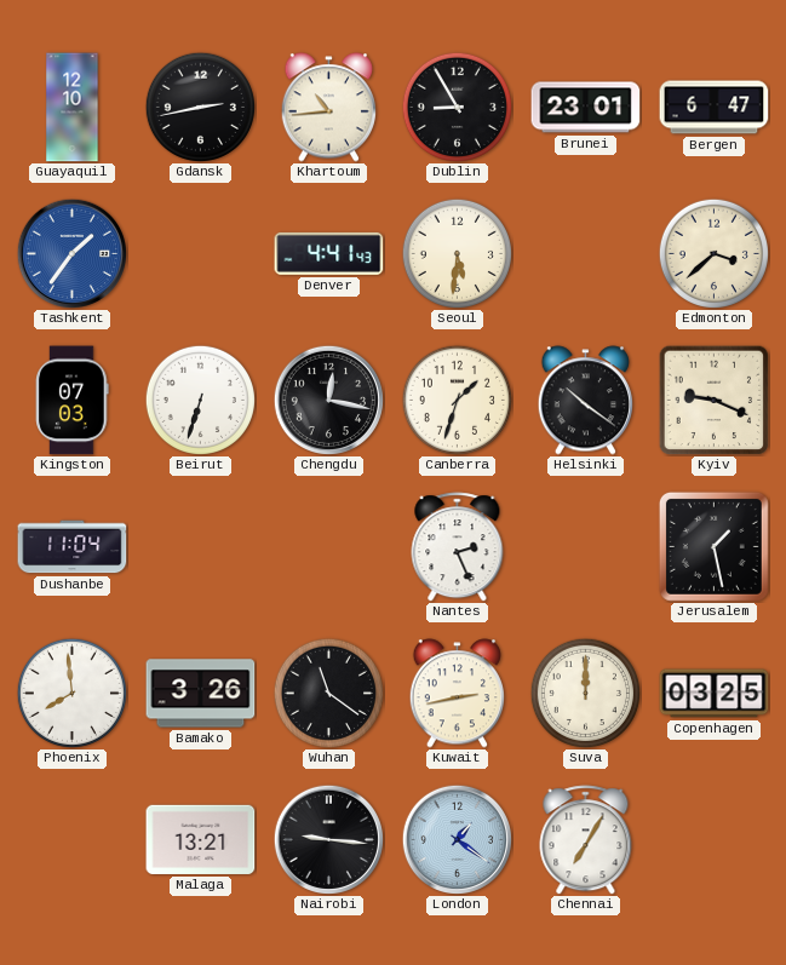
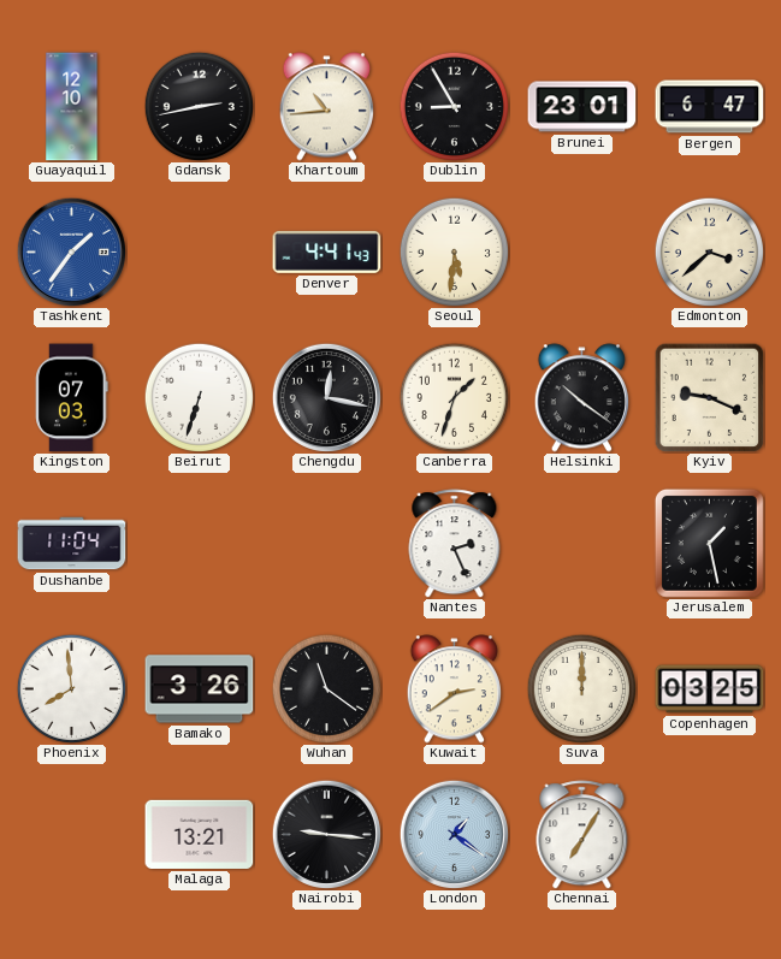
Kuwait: 2:43 -> 2:39 (454, 689)
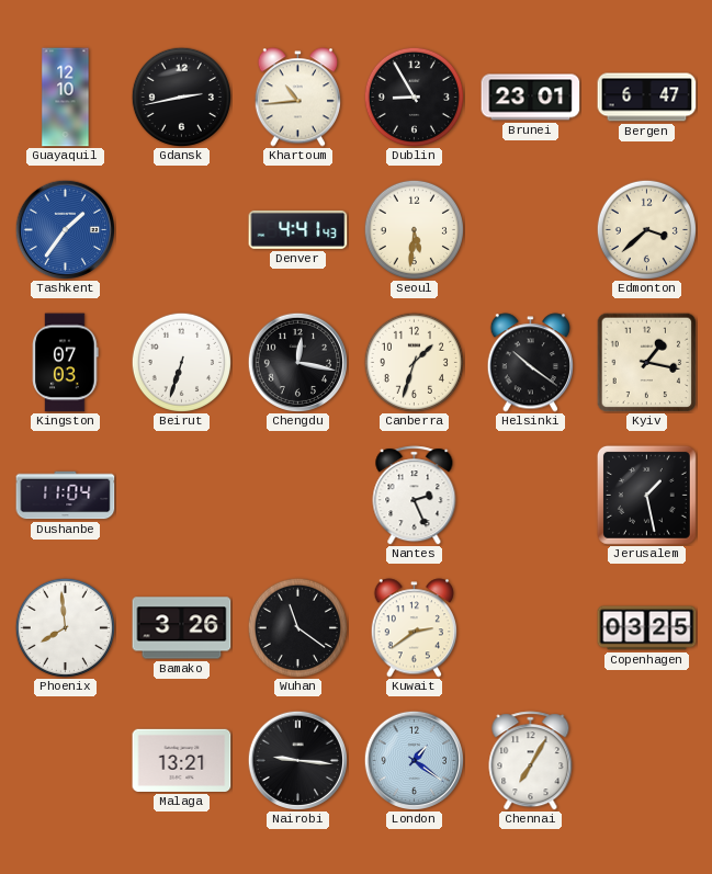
Kyiv: 9:19 -> 1:17 (646, 362)
Suva: 12:00 -> none (581, 688)
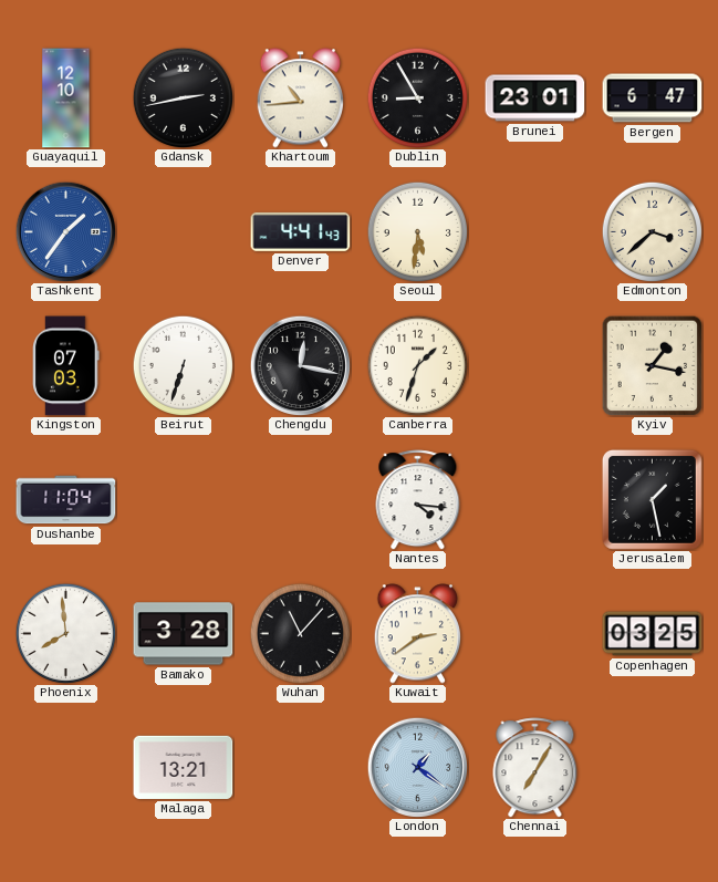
Helsinki: 10:21 -> none (530, 363)
Nantes: 2:26 -> 4:16 (418, 500)
Bamako: 3:26 -> 3:28 (184, 634)
Wuhan: 11:21 -> 11:07 (300, 633)
Nairobi: 9:16 -> none (297, 760)
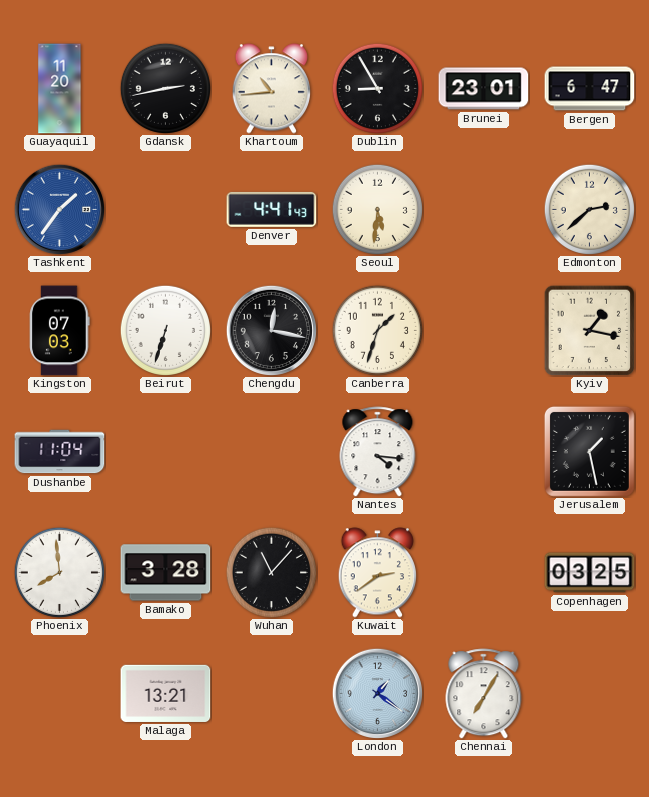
Guayaquil: 12:10 -> 11:20 (60, 89)
Edmonton: 3:38 -> 2:38 (589, 209)
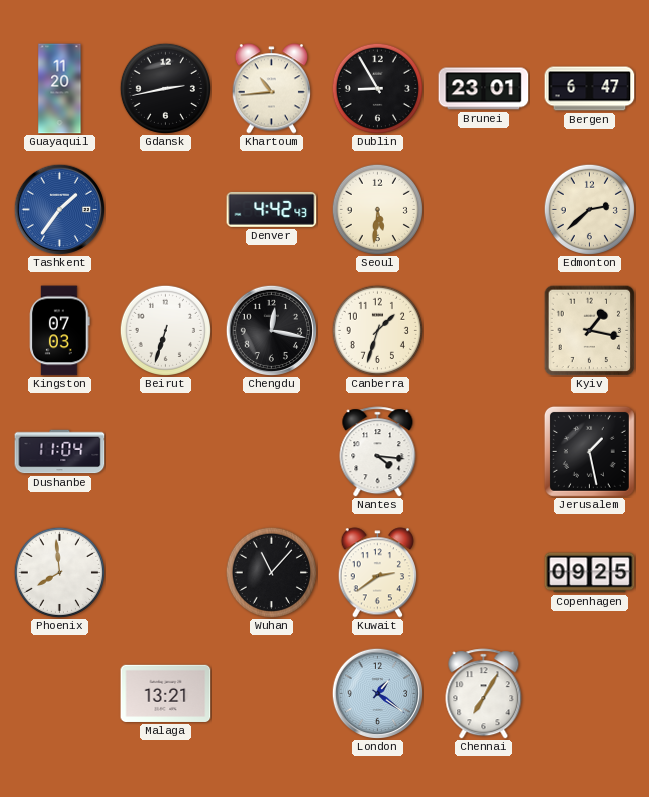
Denver: 4:41 -> 4:42 (272, 209)
Bamako: 3:28 -> none (166, 573)
Copenhagen: 03:25 -> 09:25 (590, 573)
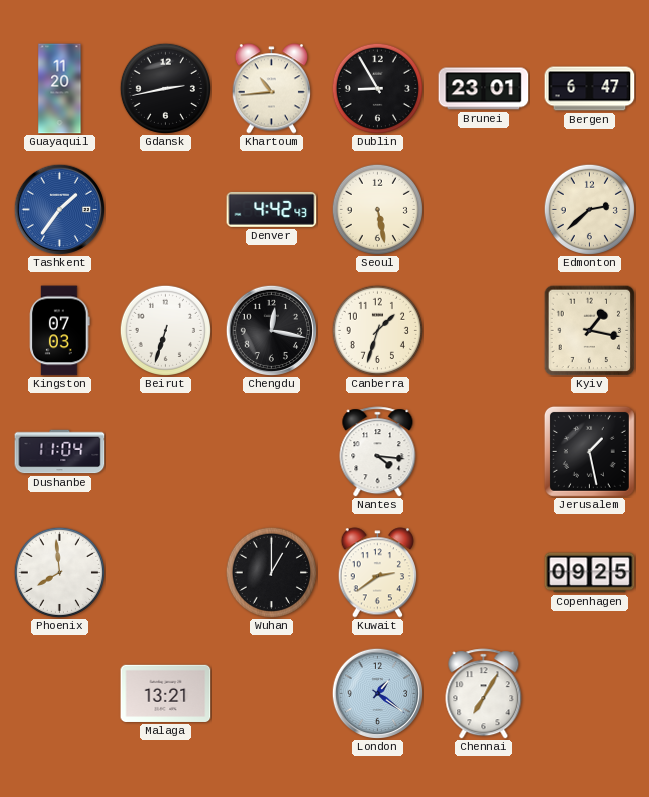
Seoul: 5:31 -> 5:28 (377, 209)
Wuhan: 11:07 -> 1:00 (271, 572)
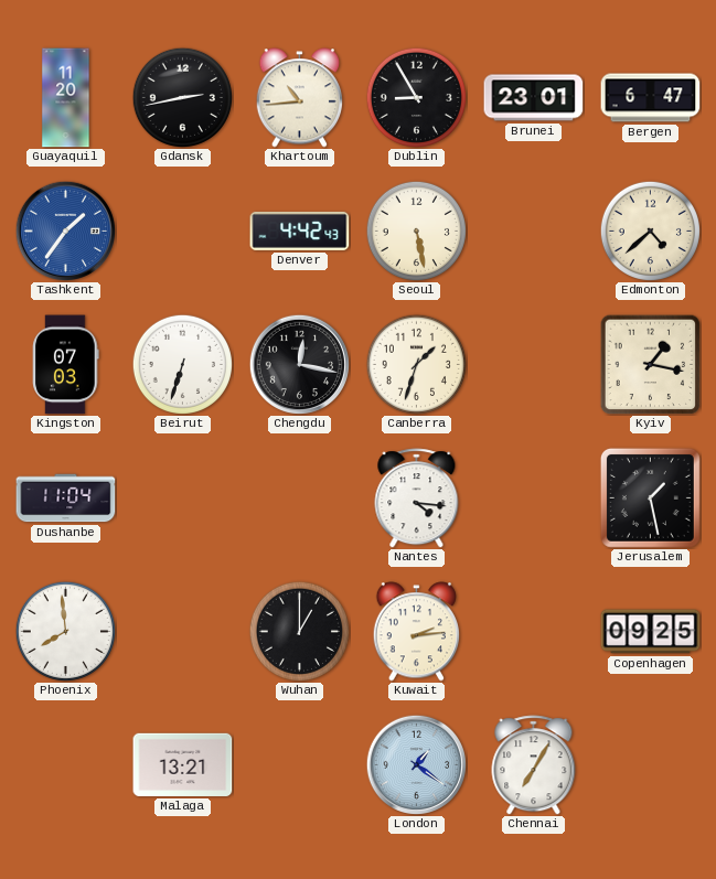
Edmonton: 2:38 -> 4:38 (650, 231)
Kuwait: 2:39 -> 2:14 (416, 632)
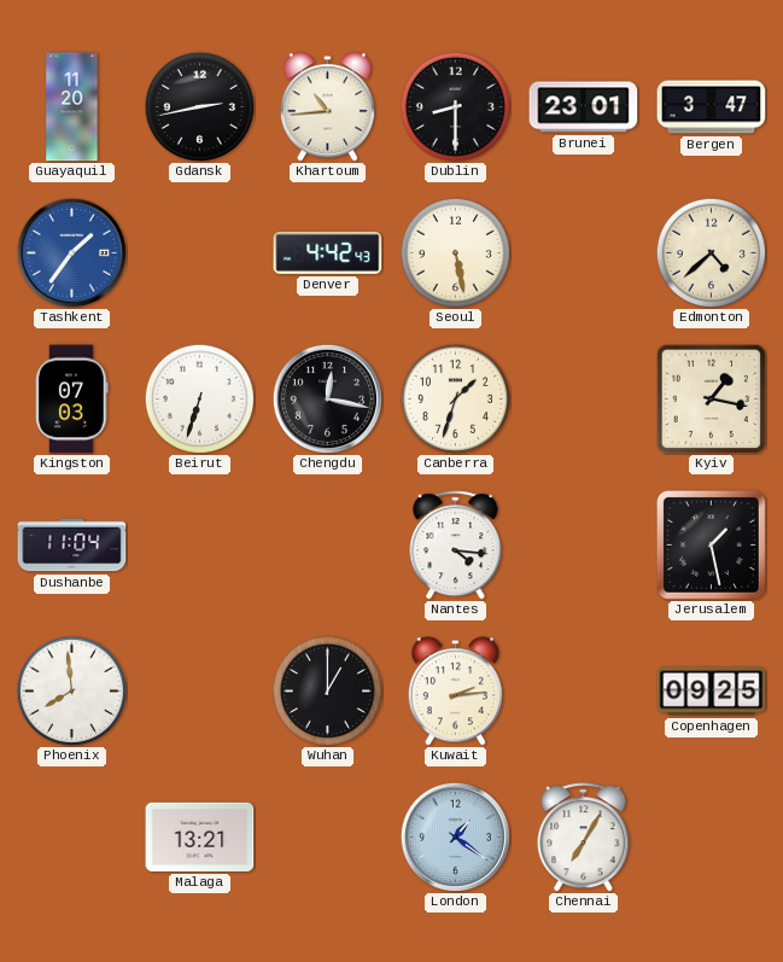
Dublin: 8:55 -> 8:30 (455, 106)
Bergen: 6:47 -> 3:47 (712, 107)
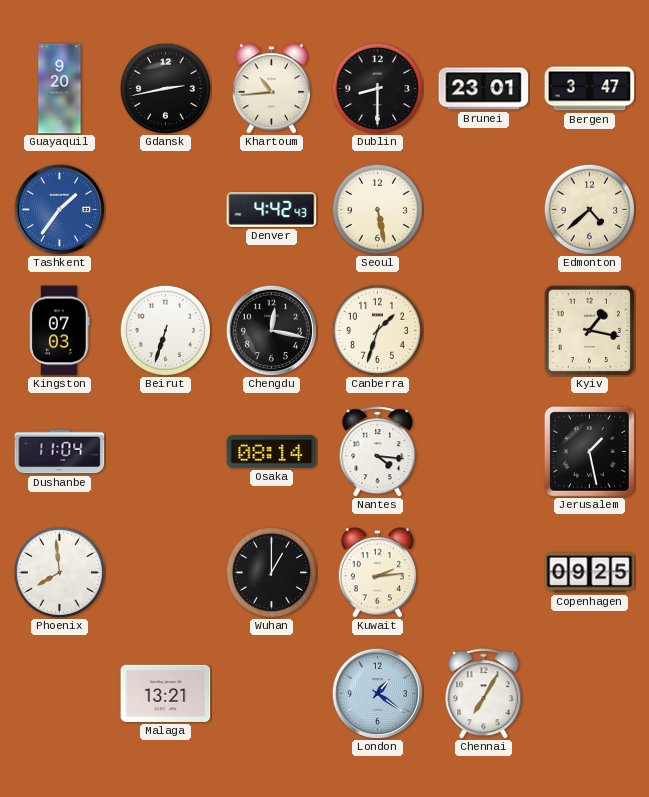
Guayaquil: 11:20 -> 9:20 (60, 89)
Osaka: none -> 08:14 (272, 452)
